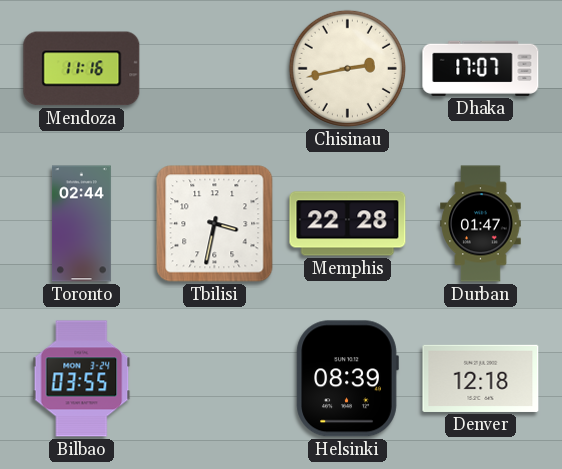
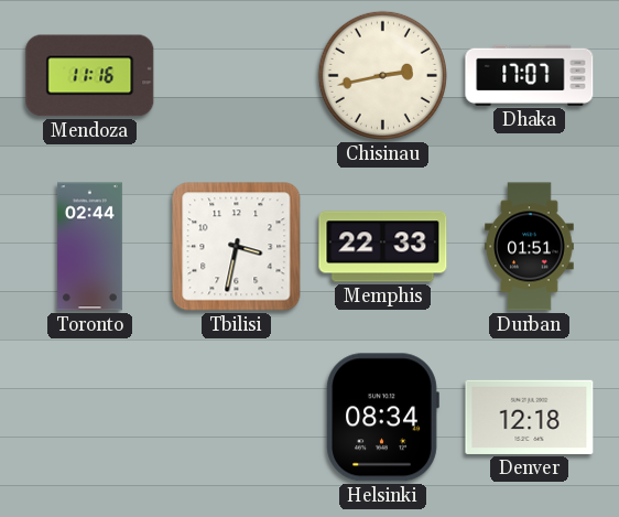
Memphis: 22:28 -> 22:33 (383, 247)
Durban: 01:47 -> 01:51 (530, 247)
Bilbao: 03:55 -> none (82, 379)
Helsinki: 08:39 -> 08:34 (382, 418)
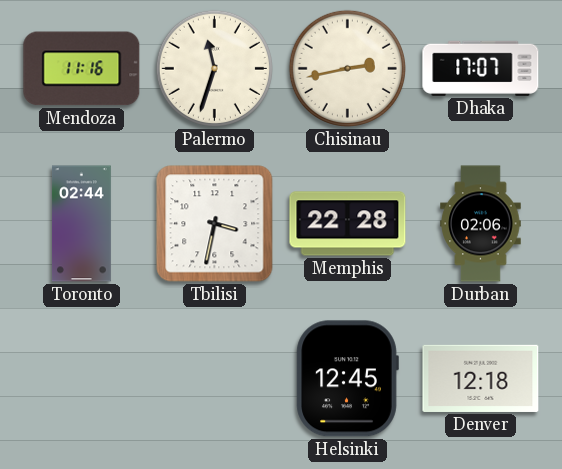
Palermo: none -> 11:33 (214, 68)
Memphis: 22:33 -> 22:28 (348, 224)
Durban: 01:51 -> 02:06 (481, 224)
Helsinki: 08:34 -> 12:45 (347, 379)
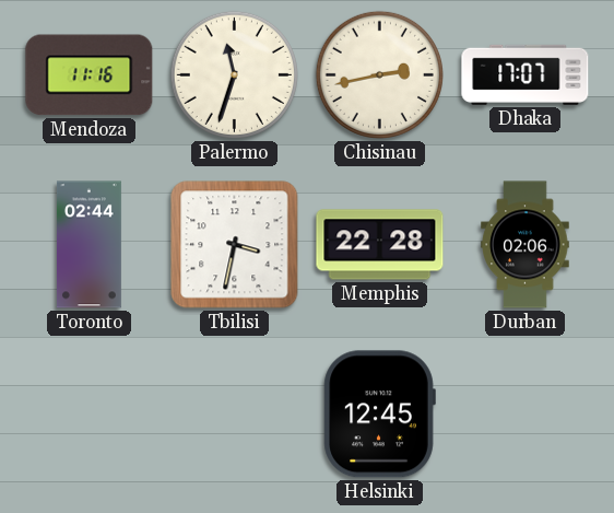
Denver: 12:18 -> none (481, 378)
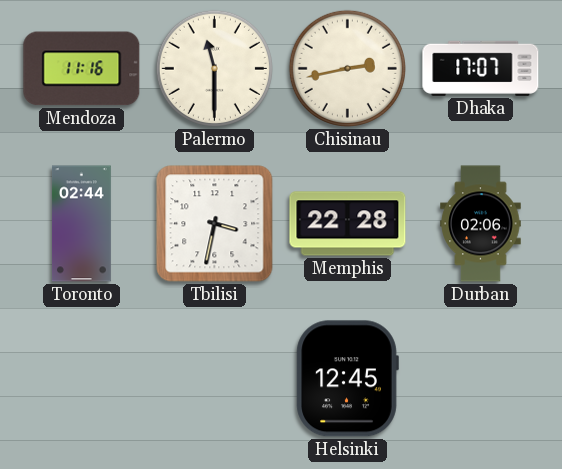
Palermo: 11:33 -> 11:30 (214, 68)
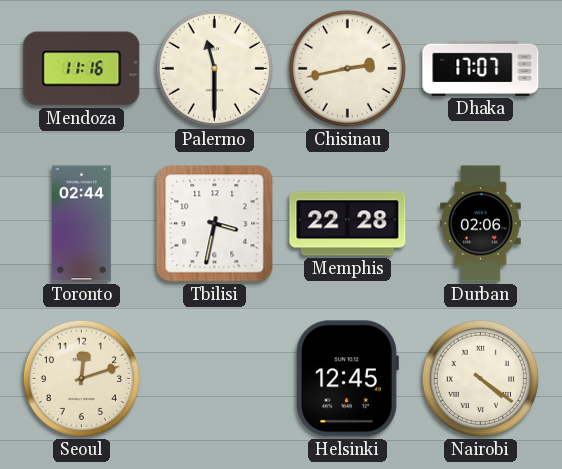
Seoul: none -> 12:12 (81, 378)
Nairobi: none -> 4:21 (480, 378)
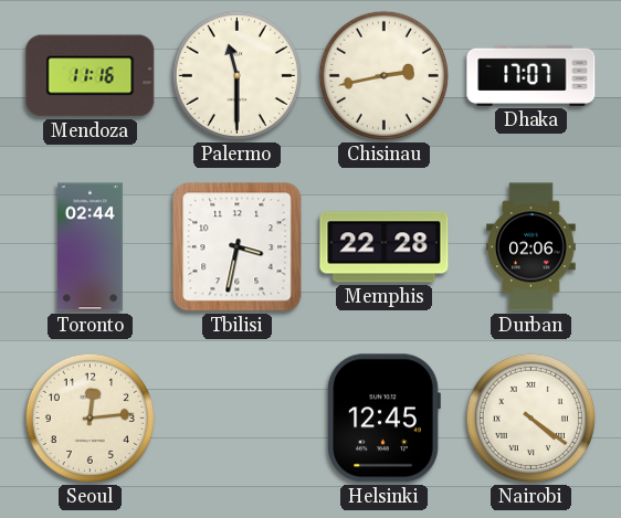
Seoul: 12:12 -> 12:14 (90, 417)
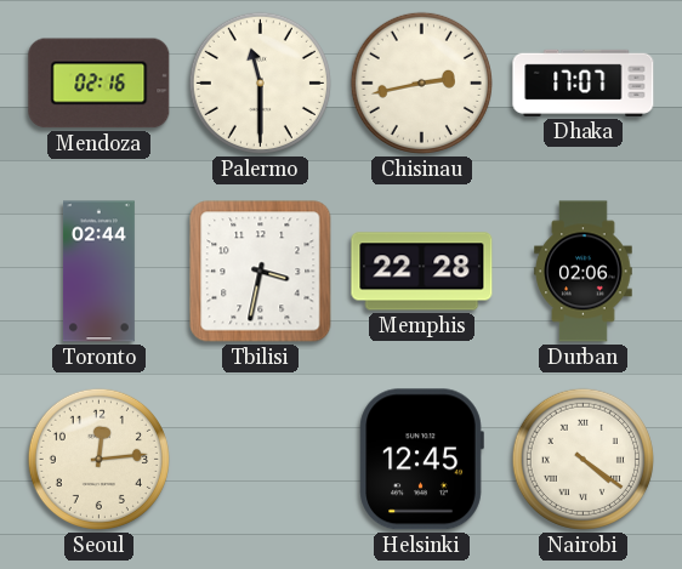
Mendoza: 11:16 -> 02:16 (100, 84)
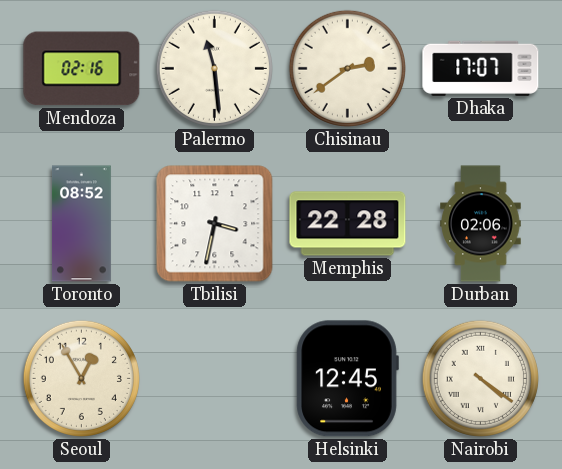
Palermo: 11:30 -> 11:29 (214, 68)
Chisinau: 2:43 -> 2:39 (347, 68)
Toronto: 02:44 -> 08:52 (81, 224)
Seoul: 12:14 -> 12:55 (81, 378)
